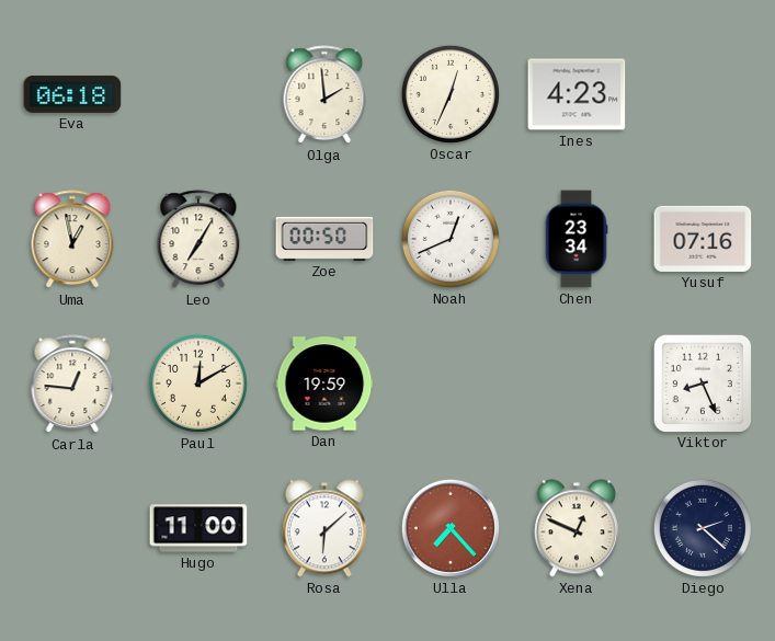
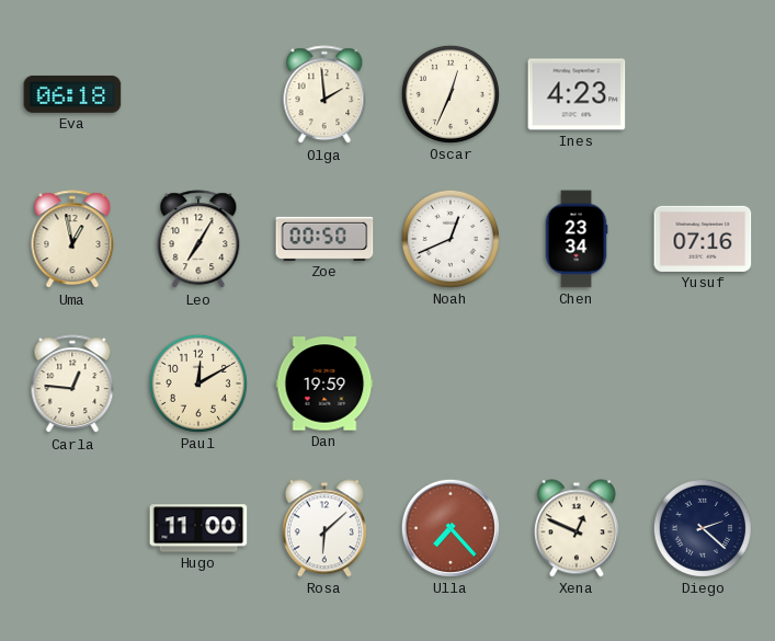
Viktor: 8:26 -> none (702, 382)
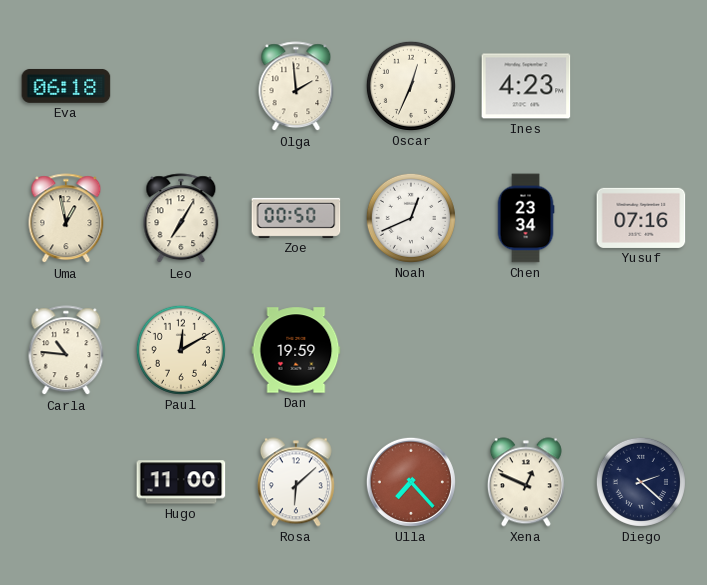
Carla: 12:46 -> 10:46 (66, 351)
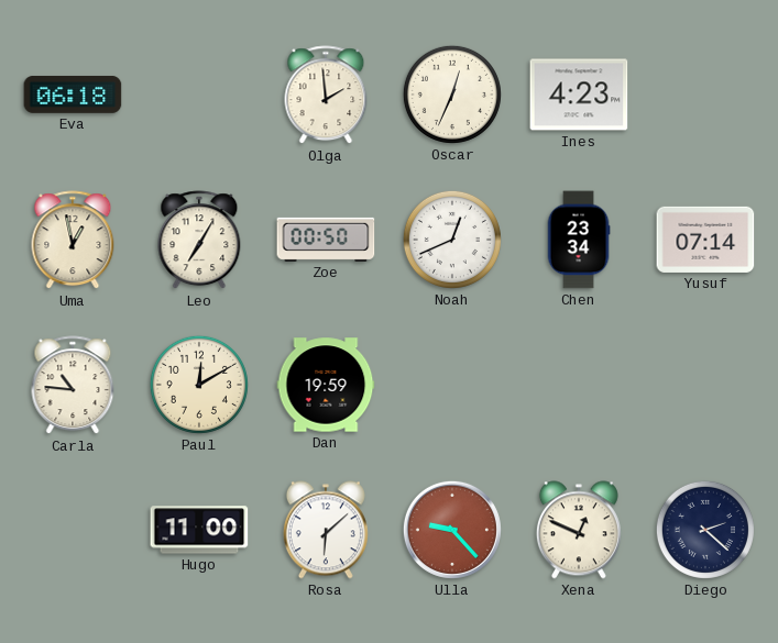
Yusuf: 07:16 -> 07:14 (705, 240)
Ulla: 7:23 -> 9:23 (452, 530)
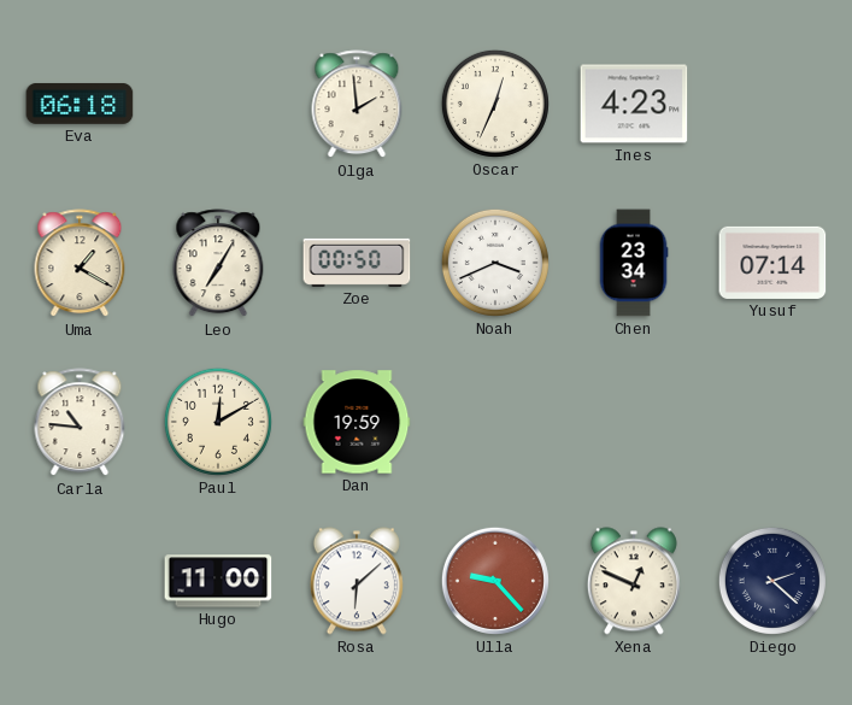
Uma: 12:58 -> 1:20 (80, 264)
Noah: 12:41 -> 3:41 (495, 263)
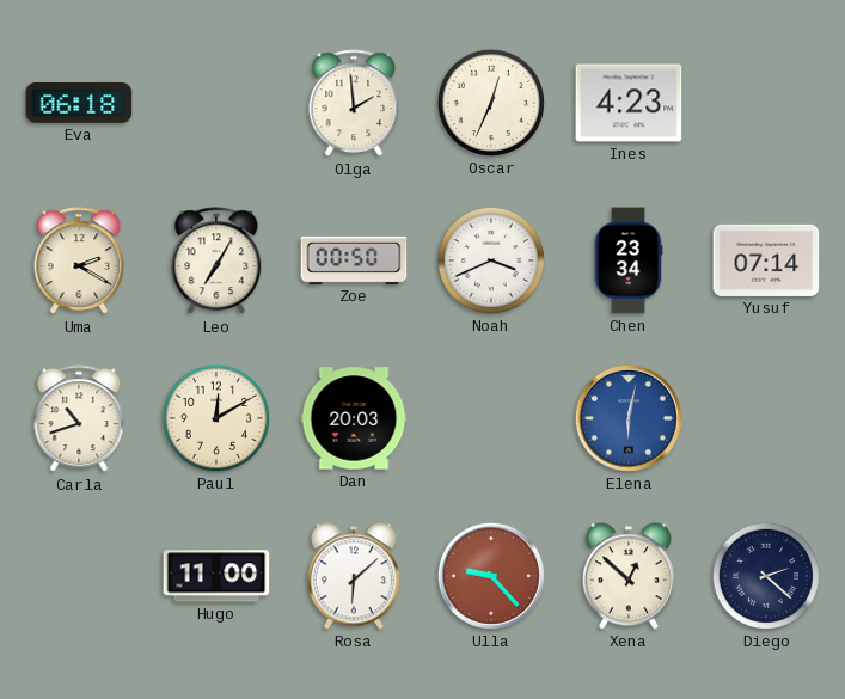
Uma: 1:20 -> 2:20 (79, 262)
Carla: 10:46 -> 10:42 (79, 419)
Dan: 19:59 -> 20:03 (354, 418)
Elena: none -> 6:02 (629, 418)
Xena: 12:49 -> 12:52 (629, 576)
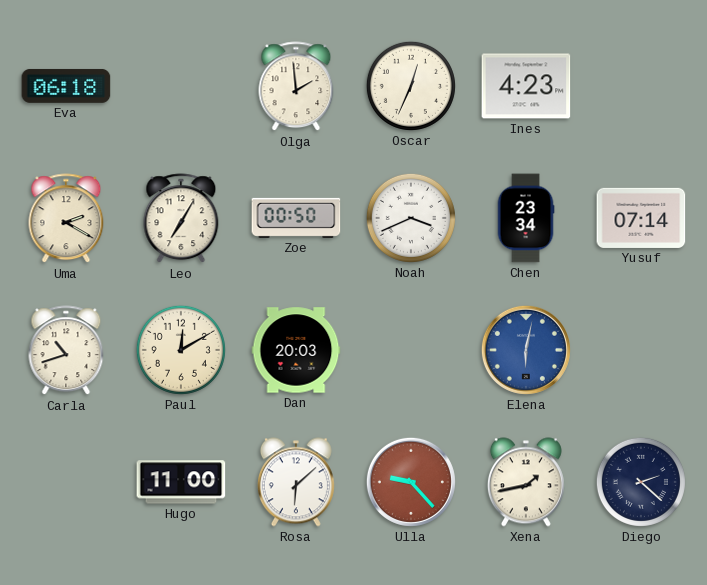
Xena: 12:52 -> 1:43 (526, 482)
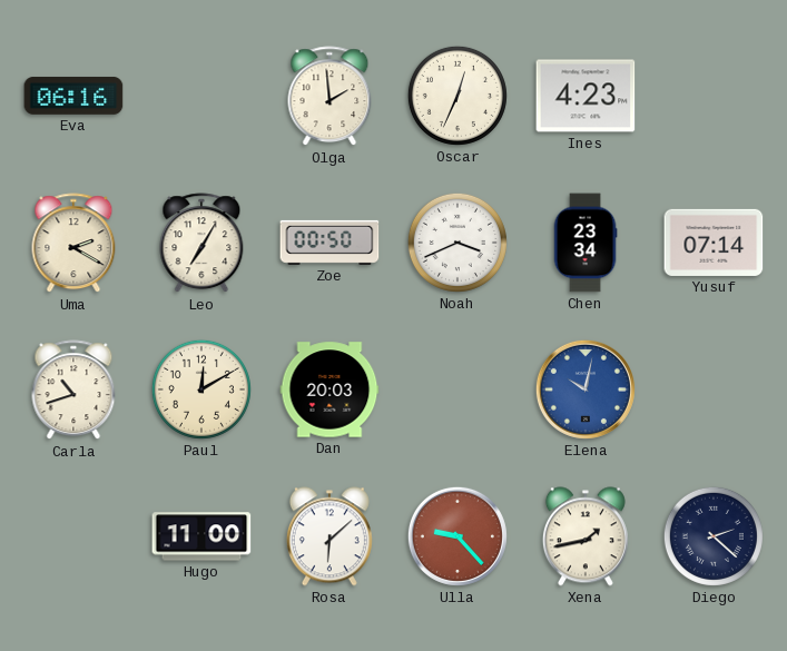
Eva: 06:18 -> 06:16 (73, 96)
Elena: 6:02 -> 10:02 (586, 389)
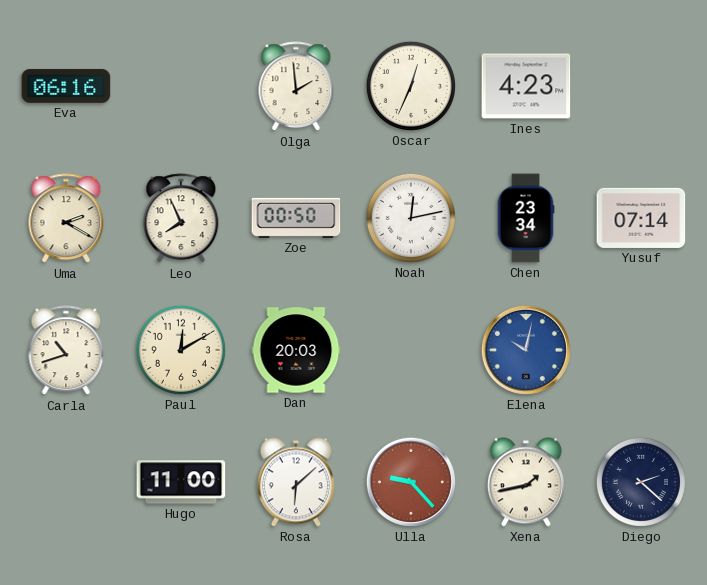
Leo: 7:05 -> 7:56 (181, 219)
Noah: 3:41 -> 12:13 (411, 218)
